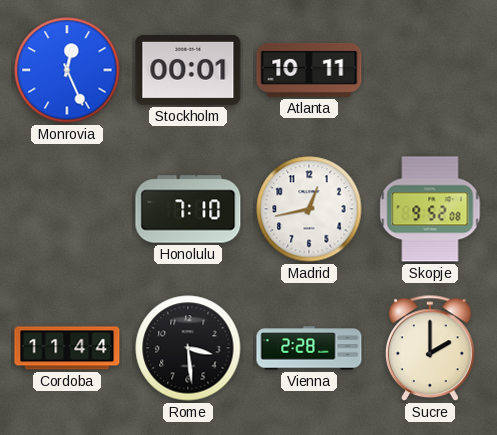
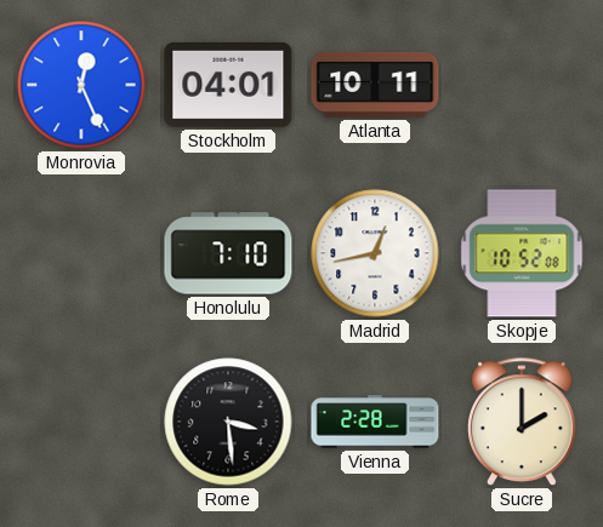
Stockholm: 00:01 -> 04:01 (228, 85)
Skopje: 9:52 -> 10:52 (522, 253)
Cordoba: 11:44 -> none (67, 348)
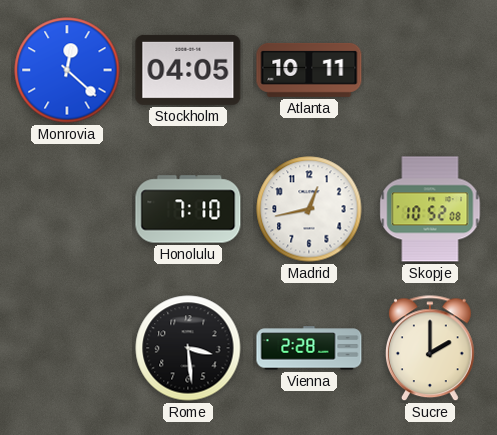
Monrovia: 12:26 -> 12:22 (67, 70)
Stockholm: 04:01 -> 04:05 (188, 70)
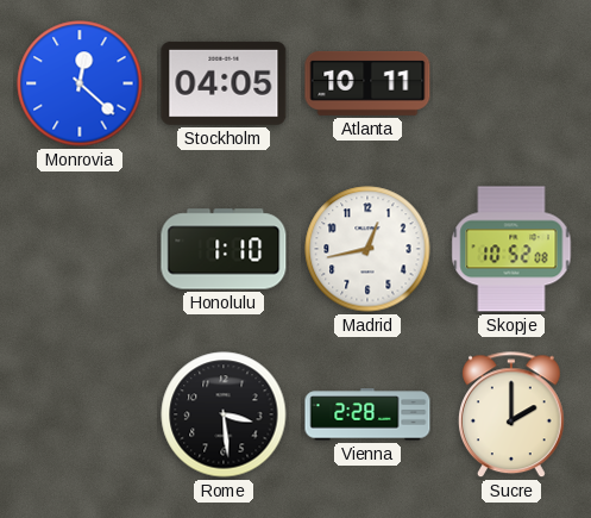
Honolulu: 7:10 -> 1:10 (224, 249)
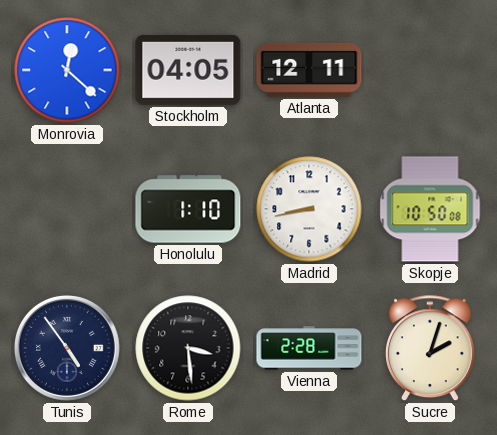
Atlanta: 10:11 -> 12:11 (309, 70)
Madrid: 12:43 -> 8:43 (309, 209)
Skopje: 10:52 -> 10:50 (430, 209)
Tunis: none -> 4:54 (67, 348)
Sucre: 2:00 -> 2:03 (430, 349)
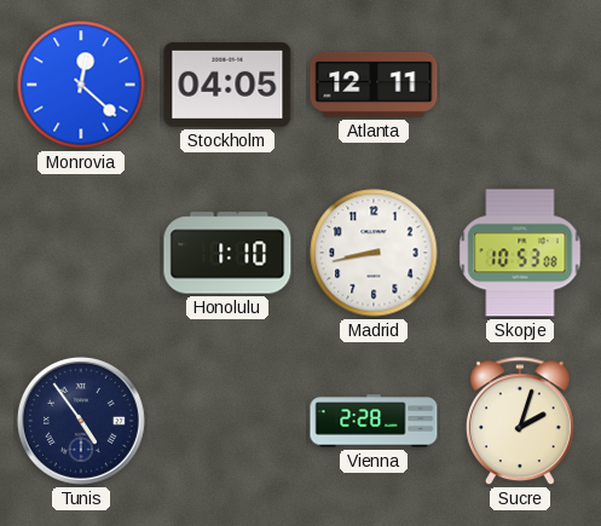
Skopje: 10:50 -> 10:53 (520, 253)
Rome: 3:29 -> none (188, 348)
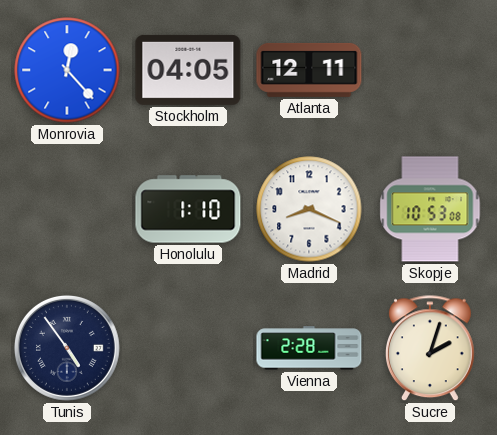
Monrovia: 12:22 -> 12:23 (67, 70)
Madrid: 8:43 -> 8:19 (309, 209)
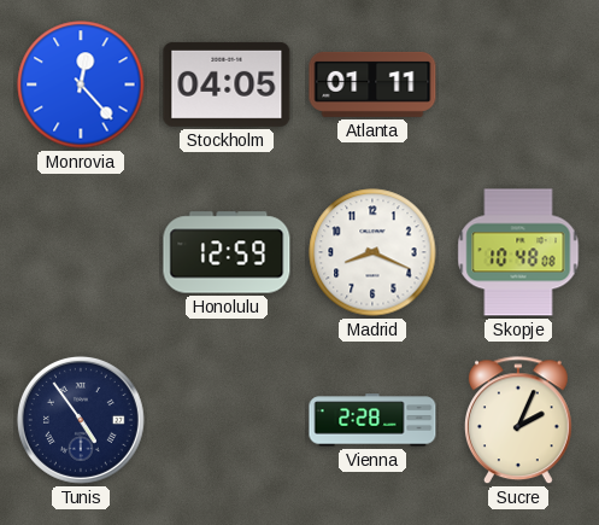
Atlanta: 12:11 -> 01:11 (372, 84)
Honolulu: 1:10 -> 12:59 (227, 252)
Skopje: 10:53 -> 10:48 (518, 252)
Sucre: 2:03 -> 2:04 (518, 421)
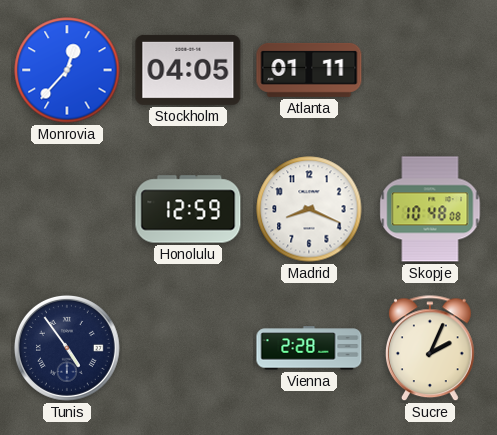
Monrovia: 12:23 -> 12:37 (67, 70)
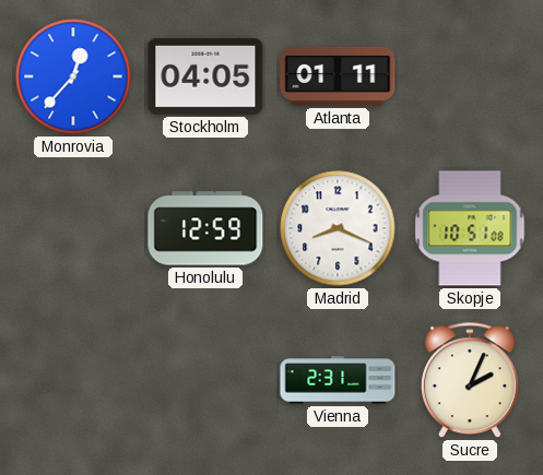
Skopje: 10:48 -> 10:51 (470, 228)
Tunis: 4:54 -> none (67, 348)
Vienna: 2:28 -> 2:31 (338, 380)
